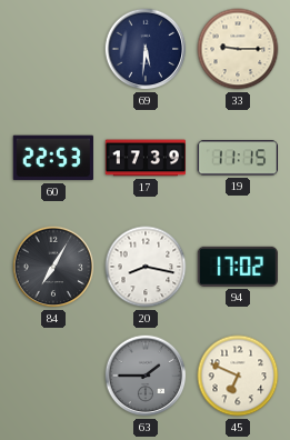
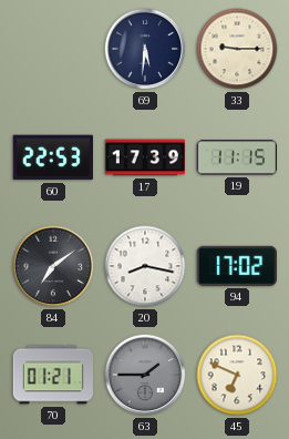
84: 7:05 -> 7:09 (53, 266)
70: none -> 01:21 (52, 375)
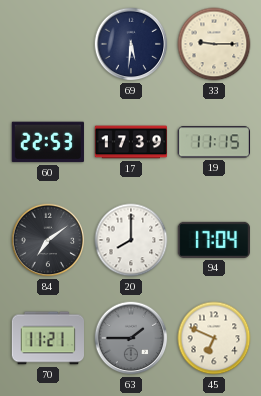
20: 8:17 -> 8:00 (131, 240)
94: 17:02 -> 17:04 (214, 240)
70: 01:21 -> 11:21 (47, 338)
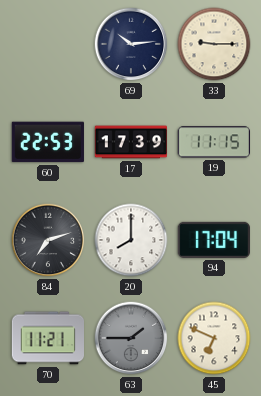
69: 5:31 -> 10:14 (131, 44)
84: 7:09 -> 7:12 (48, 240)
